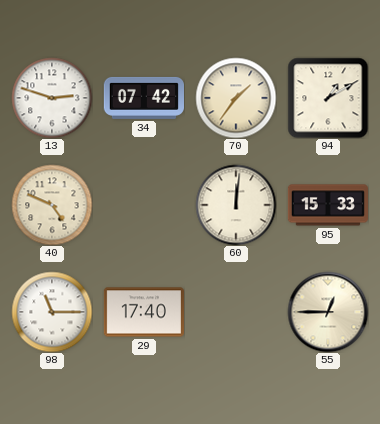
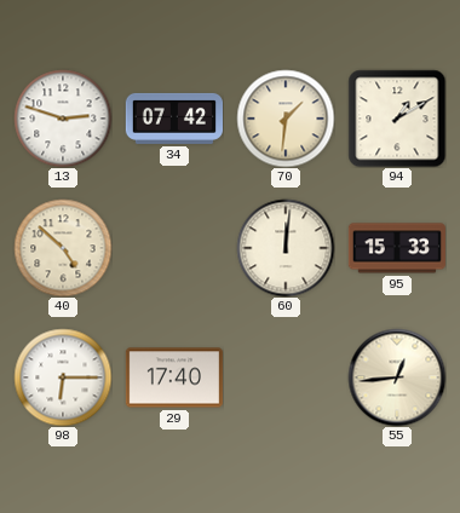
70: 1:36 -> 1:31 (286, 119)
40: 4:49 -> 4:52 (63, 248)
98: 11:15 -> 6:15 (63, 377)
55: 12:45 -> 12:44 (397, 377)
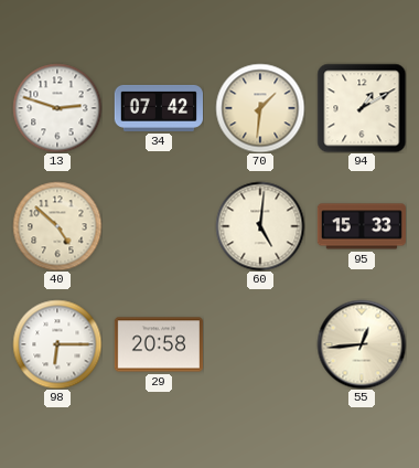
60: 12:01 -> 5:01 (260, 226)
29: 17:40 -> 20:58 (158, 344)
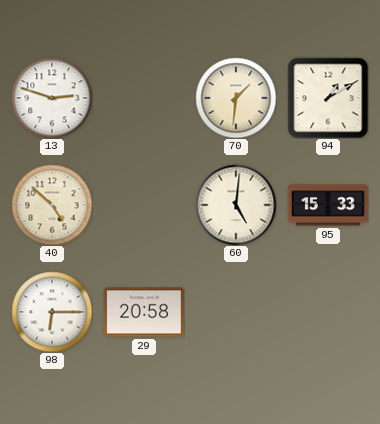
34: 07:42 -> none (158, 108)
55: 12:44 -> none (362, 344)
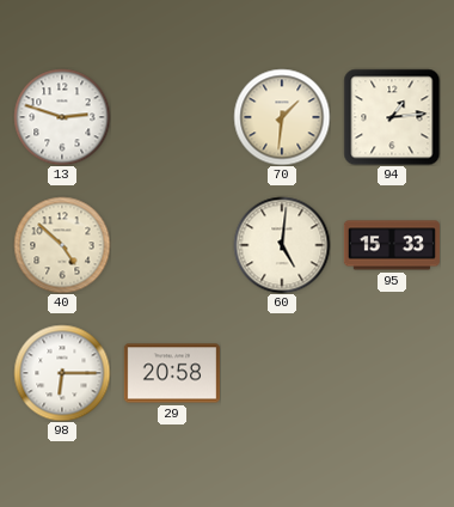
94: 1:10 -> 1:14 (392, 117)
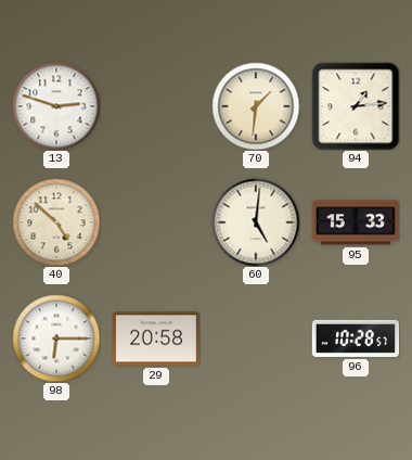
96: none -> 10:28 (355, 338)
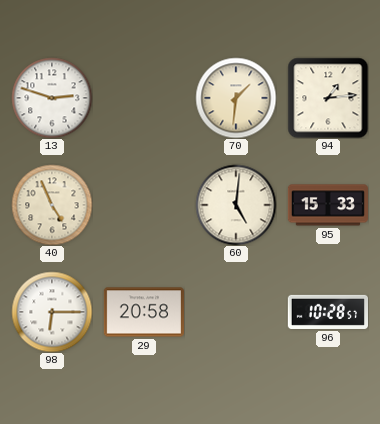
40: 4:52 -> 4:56 (52, 205)
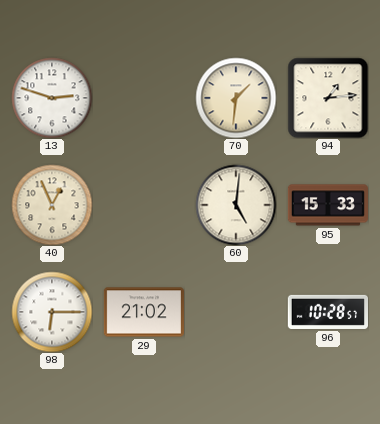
40: 4:56 -> 12:56 (52, 205)
29: 20:58 -> 21:02 (143, 312)
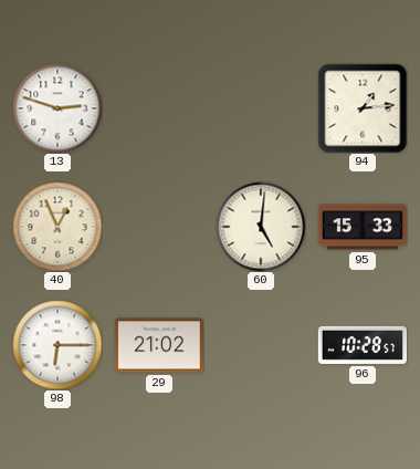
70: 1:31 -> none (236, 98)
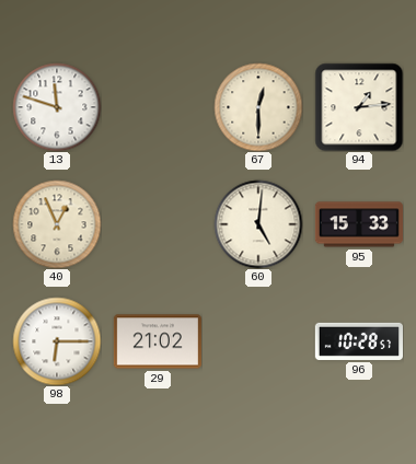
13: 2:48 -> 11:48 (57, 107)
67: none -> 12:30 (258, 107)
